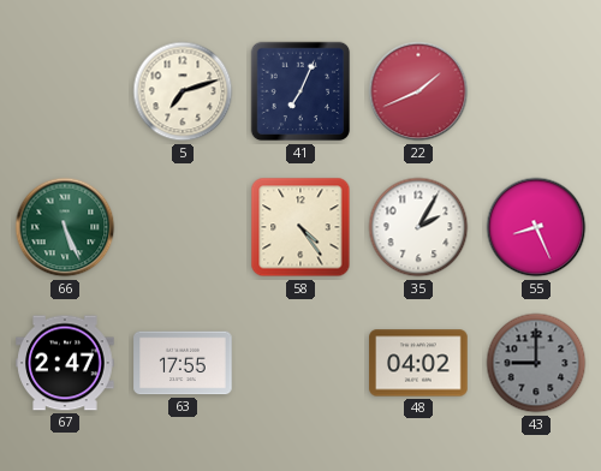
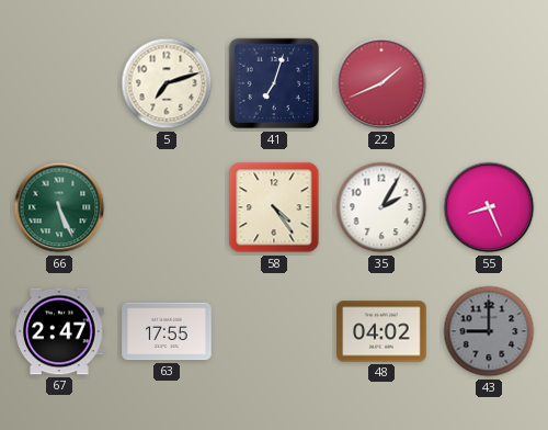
41: 7:04 -> 7:03 (274, 83)
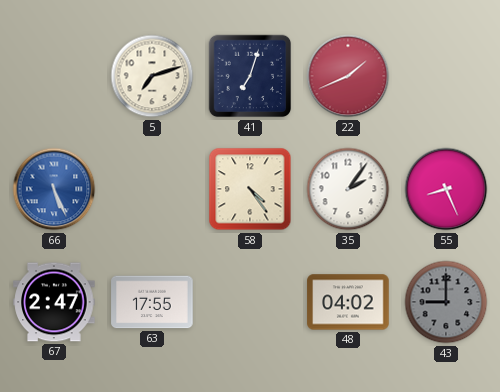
66 dial: green -> blue (54, 189)
35: 2:05 -> 2:06 (348, 189)
